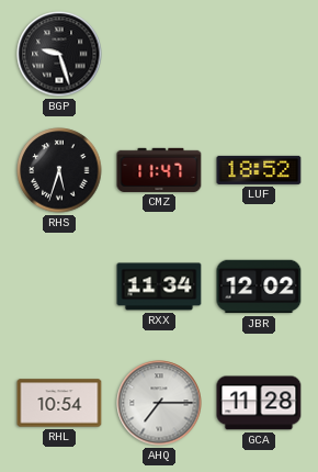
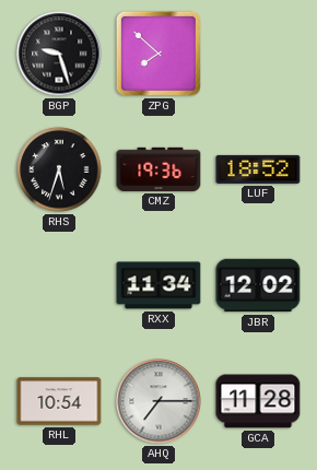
ZPG: none -> 7:52 (158, 54)
CMZ: 11:47 -> 19:36 (158, 169)
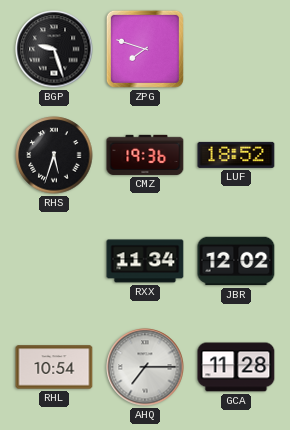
ZPG: 7:52 -> 7:48 (145, 49)
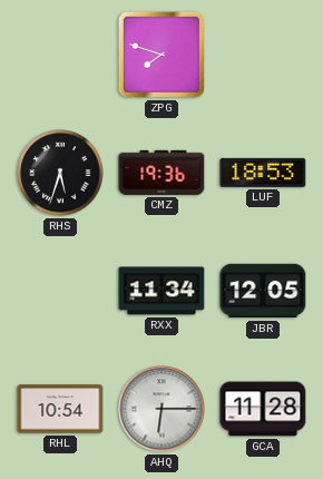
BGP: 9:27 -> none (54, 49)
LUF: 18:52 -> 18:53 (263, 173)
JBR: 12:02 -> 12:05 (263, 291)
AHQ: 7:15 -> 6:15 (161, 409)
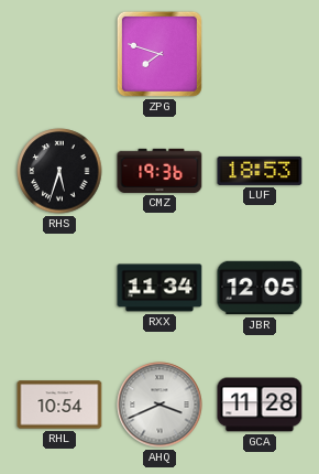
AHQ: 6:15 -> 3:41 (159, 405)
